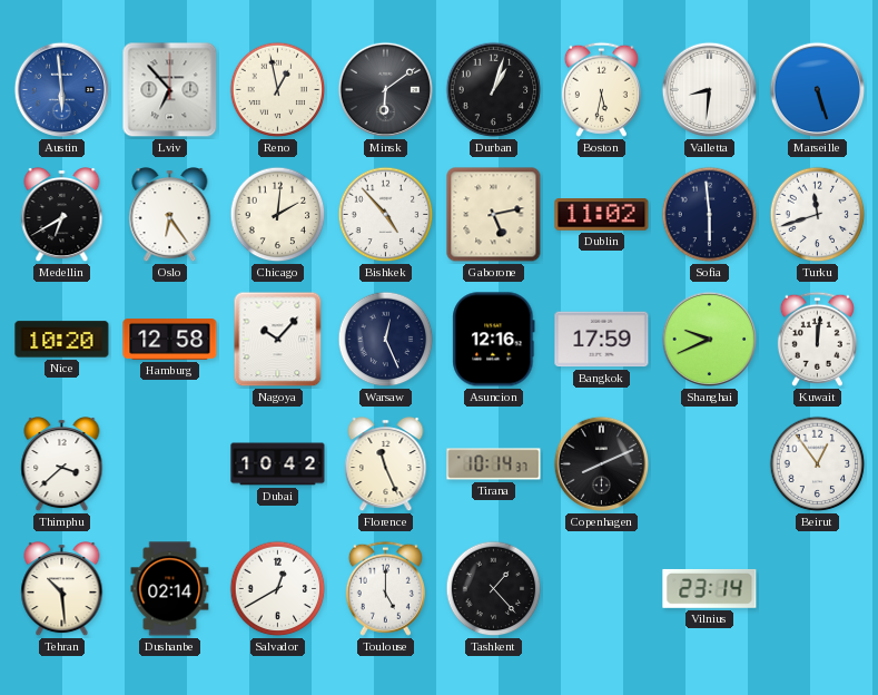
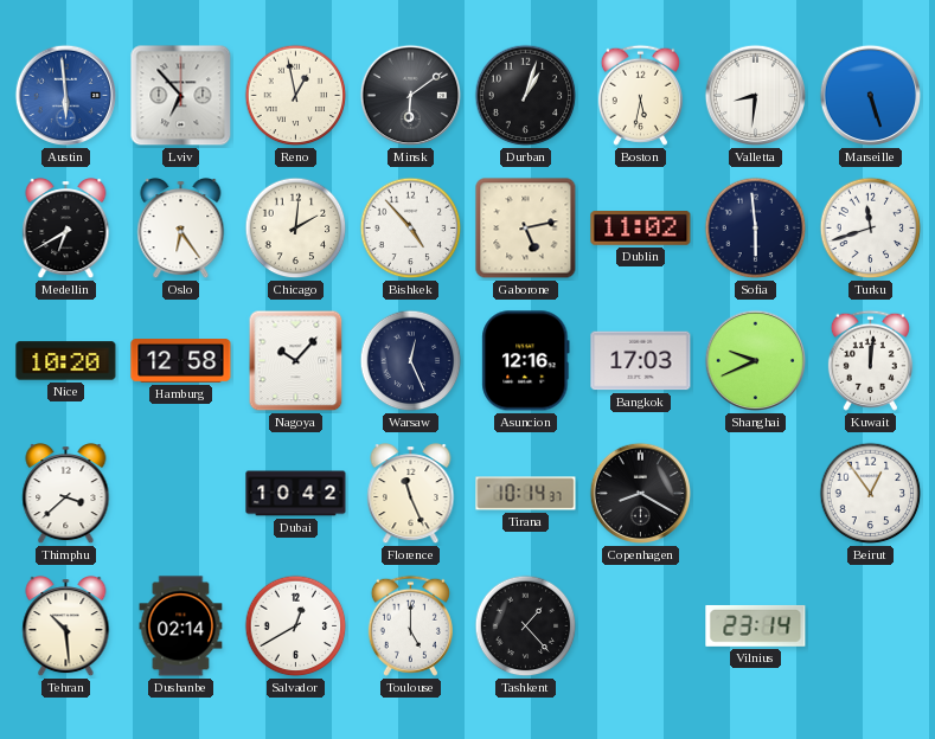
Bangkok: 17:59 -> 17:03 (641, 361)
Copenhagen: 8:11 -> 8:20 (641, 494)
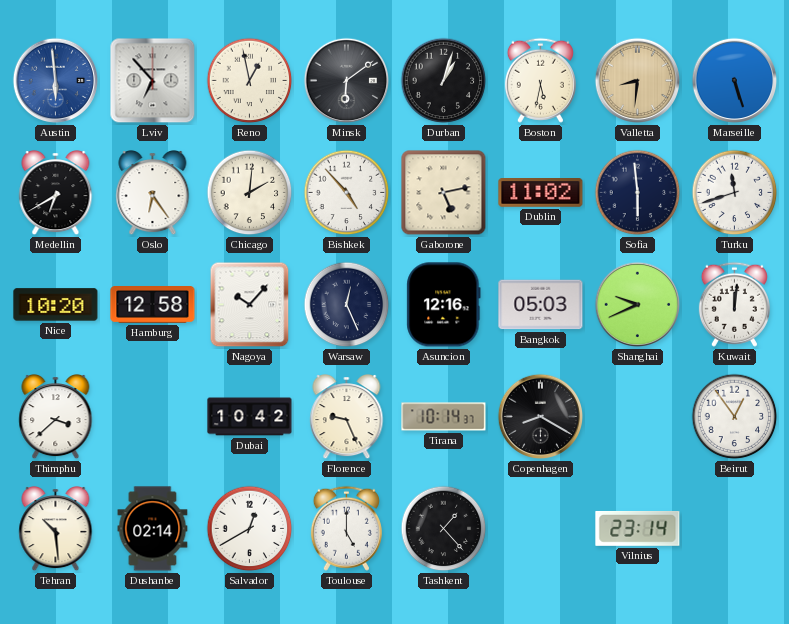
Valletta dial: white -> champagne (638, 81)
Bangkok: 17:03 -> 05:03 (541, 305)
Florence: 11:26 -> 9:26 (347, 418)
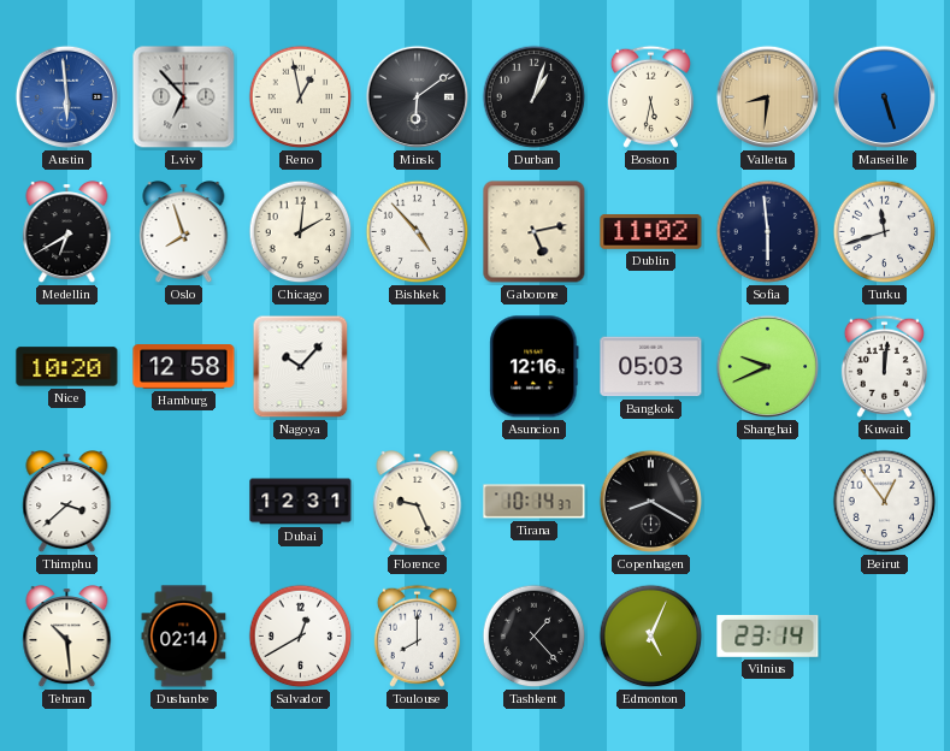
Oslo: 6:24 -> 7:57 (184, 233)
Warsaw: 12:26 -> none (347, 305)
Dubai: 10:42 -> 12:31 (301, 502)
Toulouse: 5:00 -> 8:00 (417, 635)
Edmonton: none -> 5:04 (651, 637)
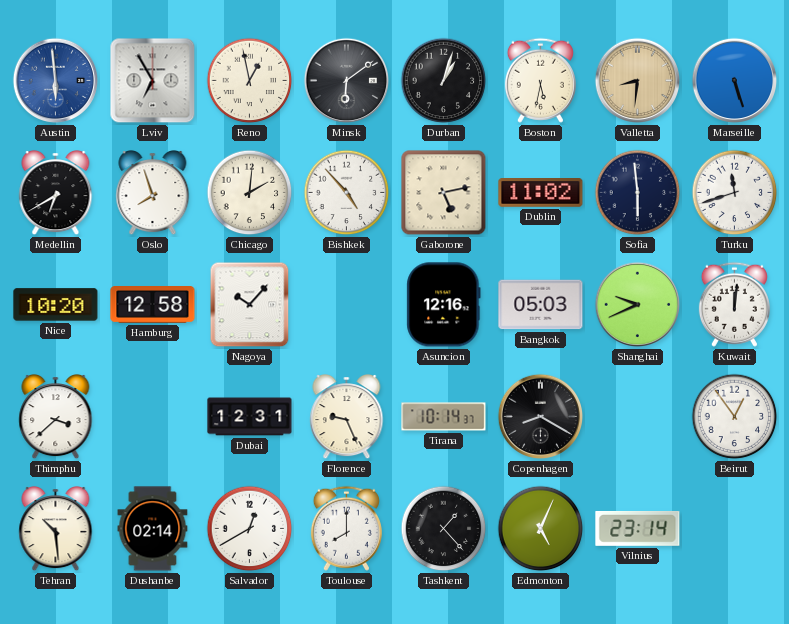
Lviv: 6:53 -> 6:55 (153, 81)
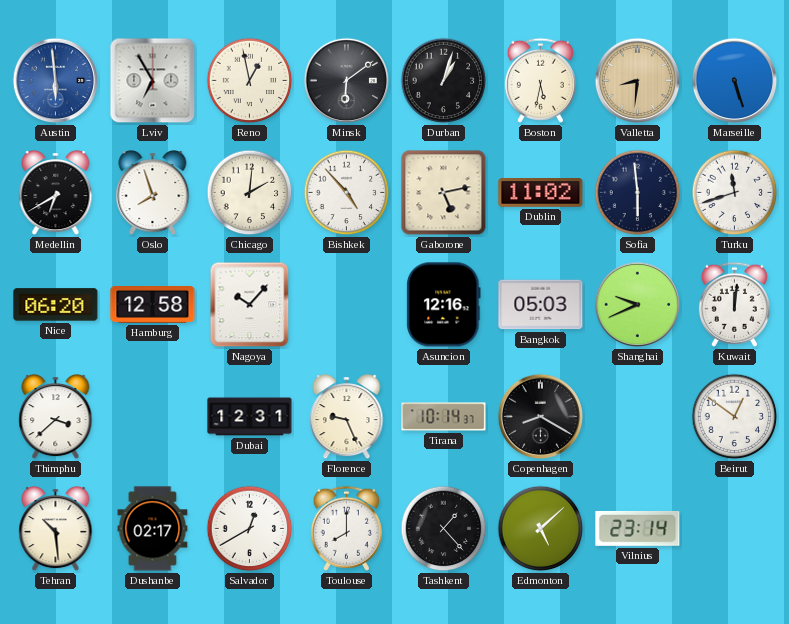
Nice: 10:20 -> 06:20 (56, 305)
Beirut: 12:54 -> 12:51 (735, 417)
Dushanbe: 02:14 -> 02:17 (153, 529)
Edmonton: 5:04 -> 5:08 (541, 529)
